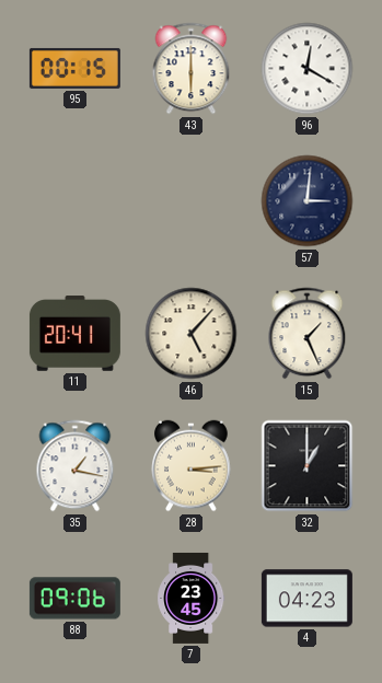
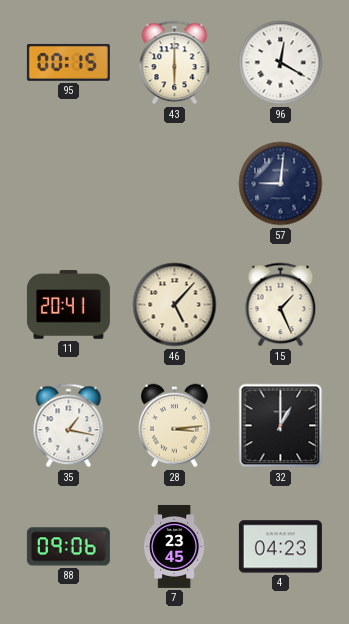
57: 3:01 -> 9:01 (281, 184)
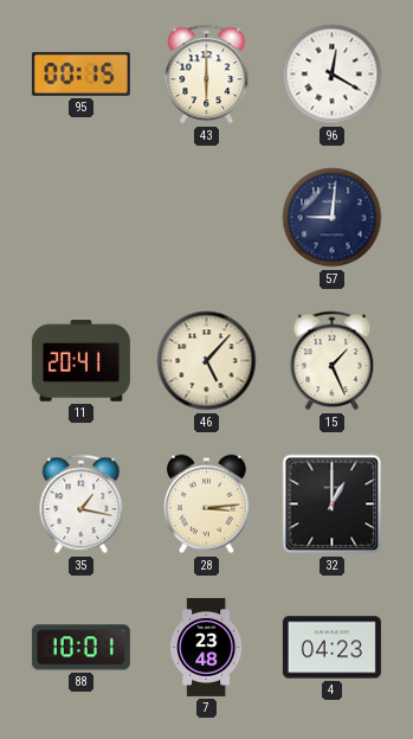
88: 09:06 -> 10:01 (80, 648)
7: 23:45 -> 23:48 (207, 647)
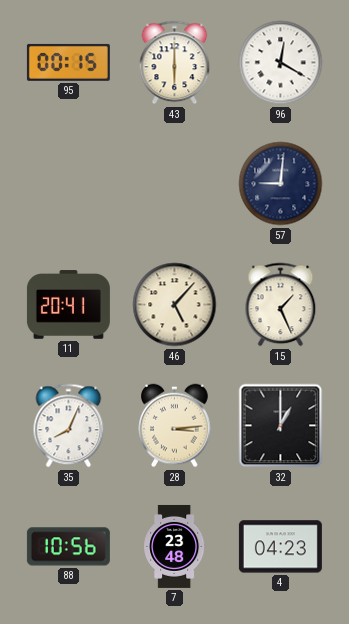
35: 1:17 -> 8:04 (69, 426)
88: 10:01 -> 10:56 (68, 547)
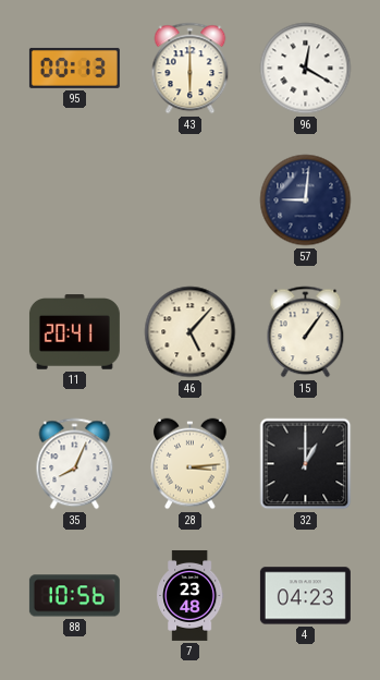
95: 00:15 -> 00:13 (74, 68)
15: 1:26 -> 1:06 (306, 332)
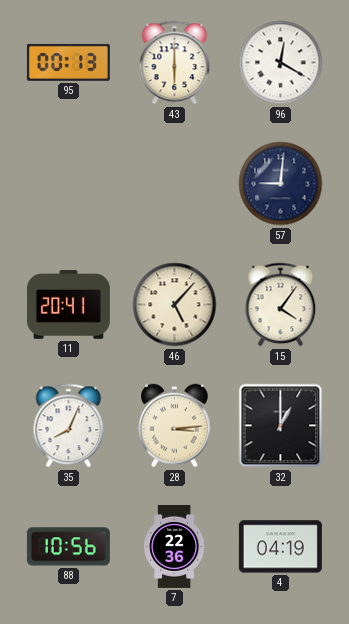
15: 1:06 -> 4:06 (281, 305)
7: 23:48 -> 22:36 (175, 546)
4: 04:23 -> 04:19 (280, 547)
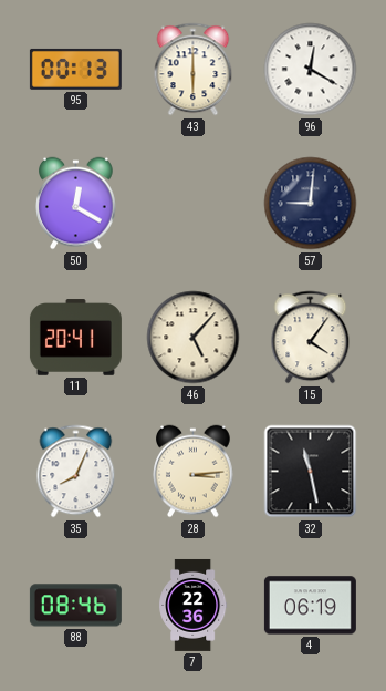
50: none -> 12:20 (76, 204)
32: 1:00 -> 11:28 (311, 472)
88: 10:56 -> 08:46 (75, 606)
4: 04:19 -> 06:19 (310, 606)
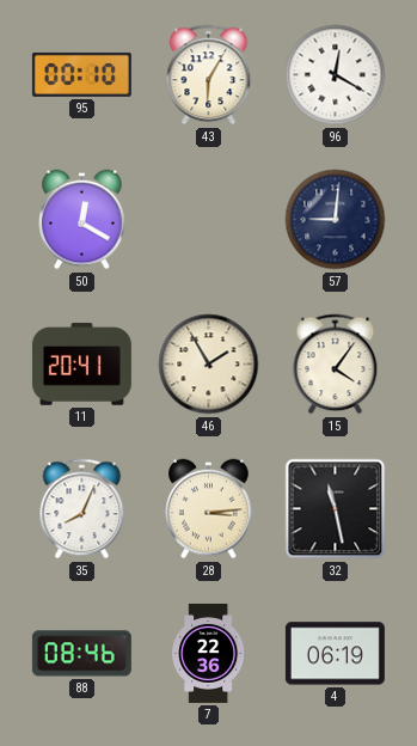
95: 00:13 -> 00:10 (81, 74)
43: 6:00 -> 6:05 (209, 75)
46: 5:07 -> 1:55 (209, 365)
